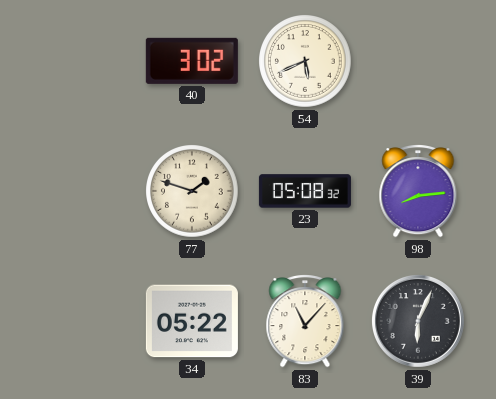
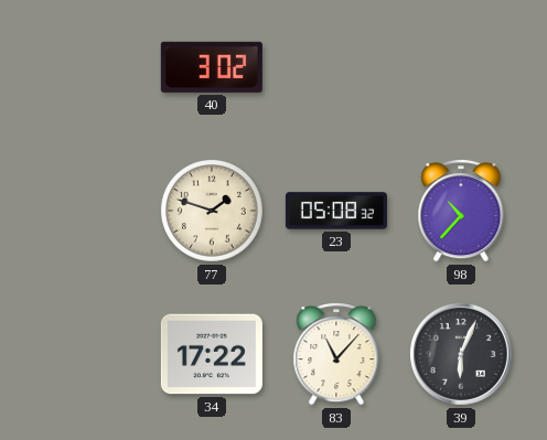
54: 5:41 -> none (305, 61)
98: 8:14 -> 10:37 (461, 212)
34: 05:22 -> 17:22 (212, 354)
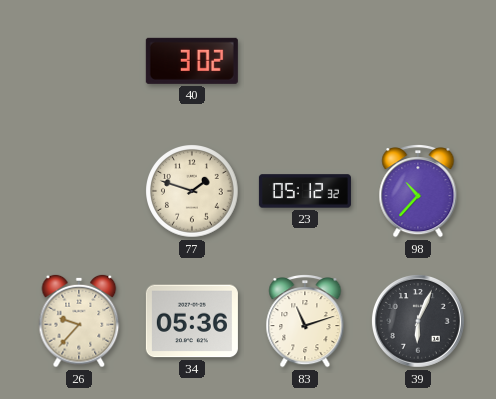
23: 05:08 -> 05:12 (305, 191)
26: none -> 9:37 (79, 321)
34: 17:22 -> 05:36 (192, 321)
83: 11:07 -> 11:12 (305, 322)
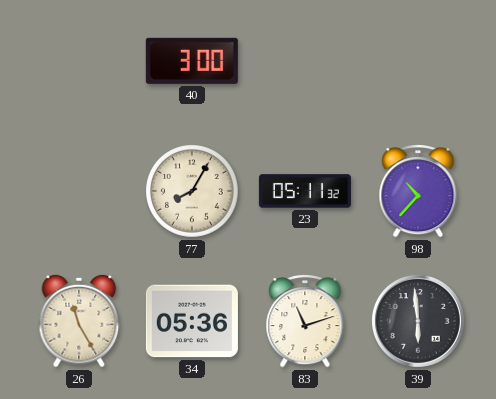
40: 3:02 -> 3:00 (192, 61)
77: 1:48 -> 8:05 (192, 191)
23: 05:12 -> 05:11 (305, 191)
26: 9:37 -> 11:25 (79, 321)
39: 6:04 -> 5:59 (418, 321)
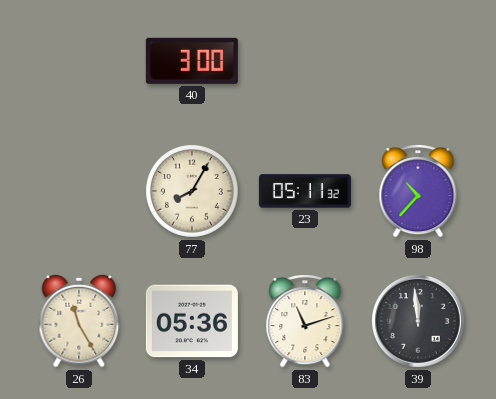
39: 5:59 -> 11:59 (418, 321)
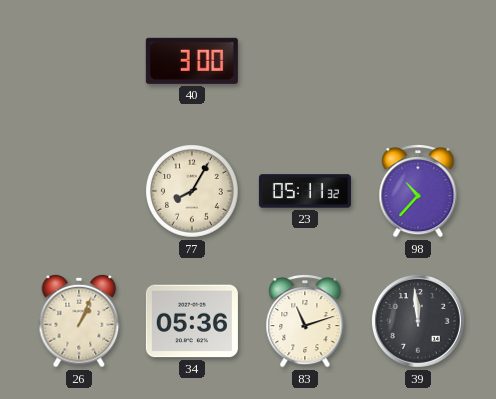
26: 11:25 -> 1:04 (79, 321)
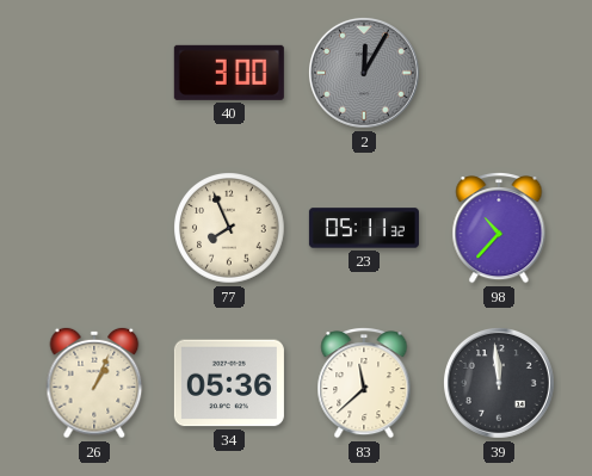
2: none -> 12:05 (364, 73)
77: 8:05 -> 7:56 (229, 228)
83: 11:12 -> 11:38 (364, 384)
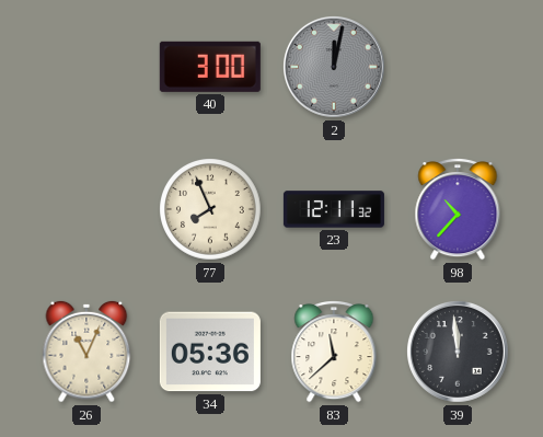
2: 12:05 -> 12:02 (334, 67)
23: 05:11 -> 12:11 (334, 209)
26: 1:04 -> 11:04 (86, 352)
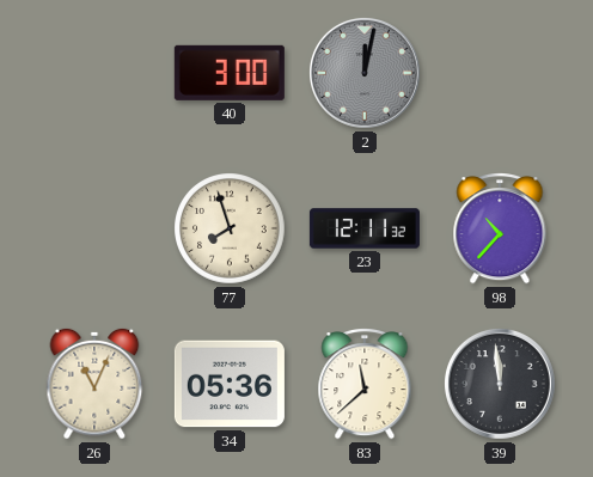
77: 7:56 -> 7:57 (230, 228)
